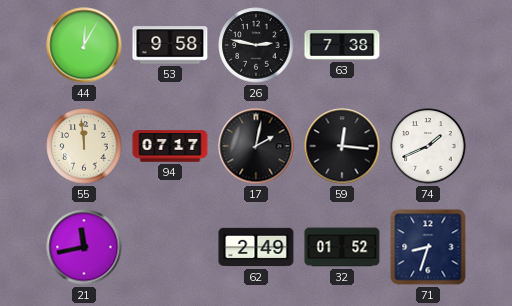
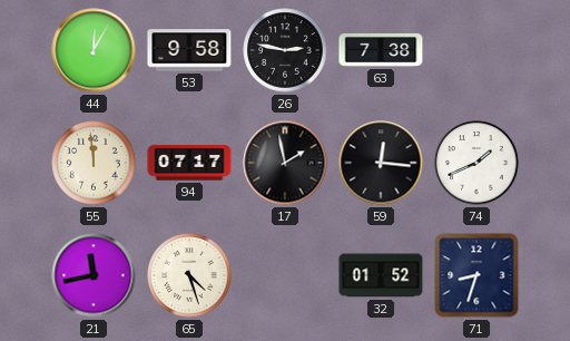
17: 2:02 -> 1:58 (285, 163)
65: none -> 4:27 (189, 275)
62: 2:49 -> none (256, 247)
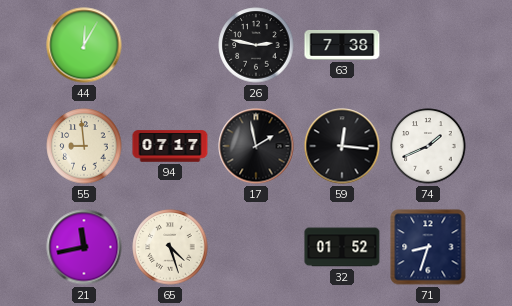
53: 9:58 -> none (189, 50)
55: 11:59 -> 8:59 (84, 146)
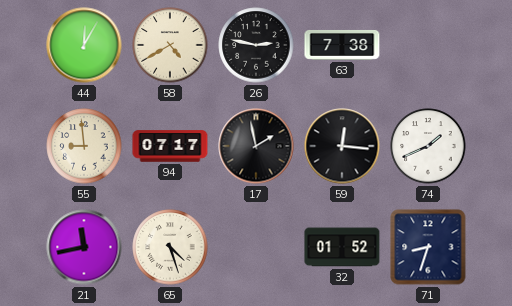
58: none -> 4:40 (170, 45)
